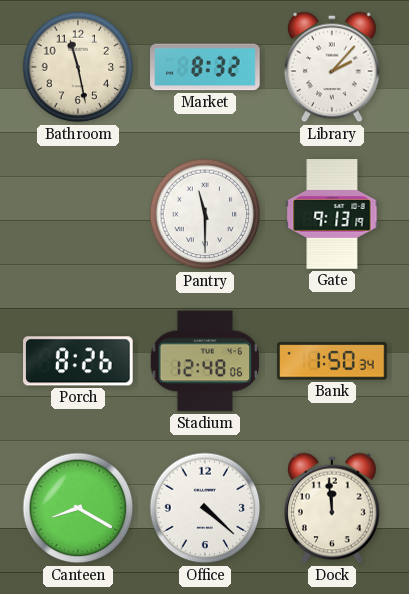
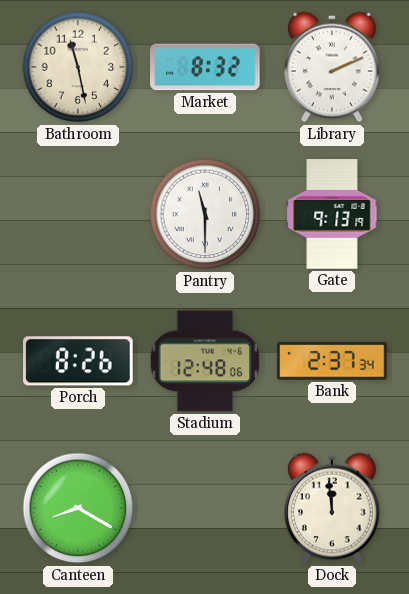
Library: 2:07 -> 2:11 (333, 67)
Bank: 1:50 -> 2:37 (332, 361)
Office: 4:22 -> none (205, 508)
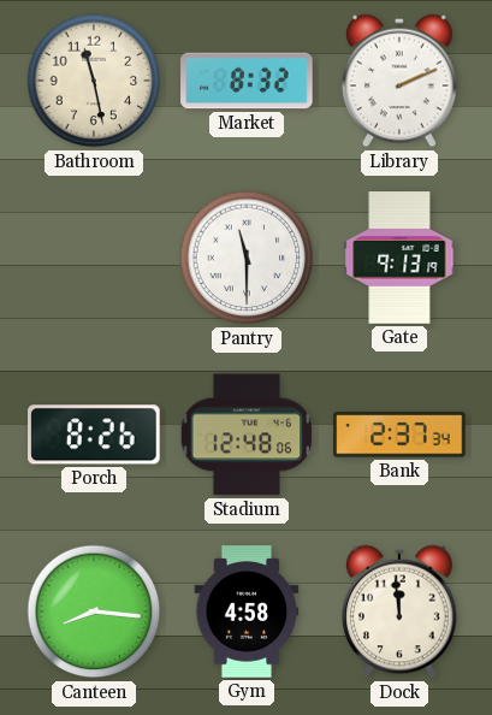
Canteen: 8:20 -> 8:16 (94, 611)
Gym: none -> 4:58 (247, 611)
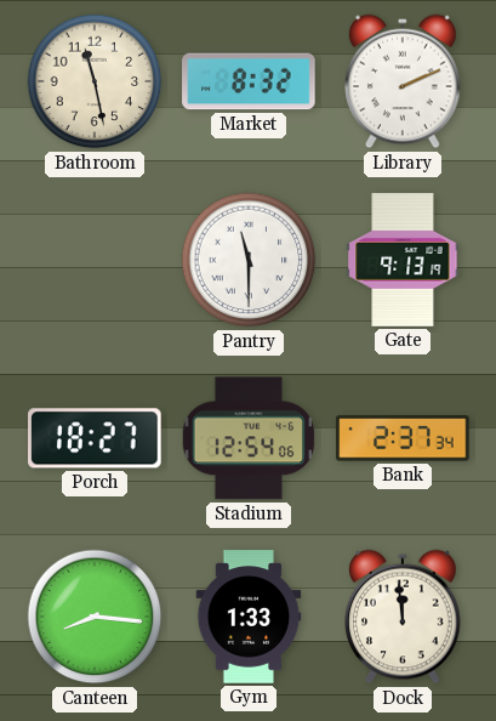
Porch: 8:26 -> 18:27 (95, 438)
Stadium: 12:48 -> 12:54 (249, 438)
Gym: 4:58 -> 1:33 (249, 617)
